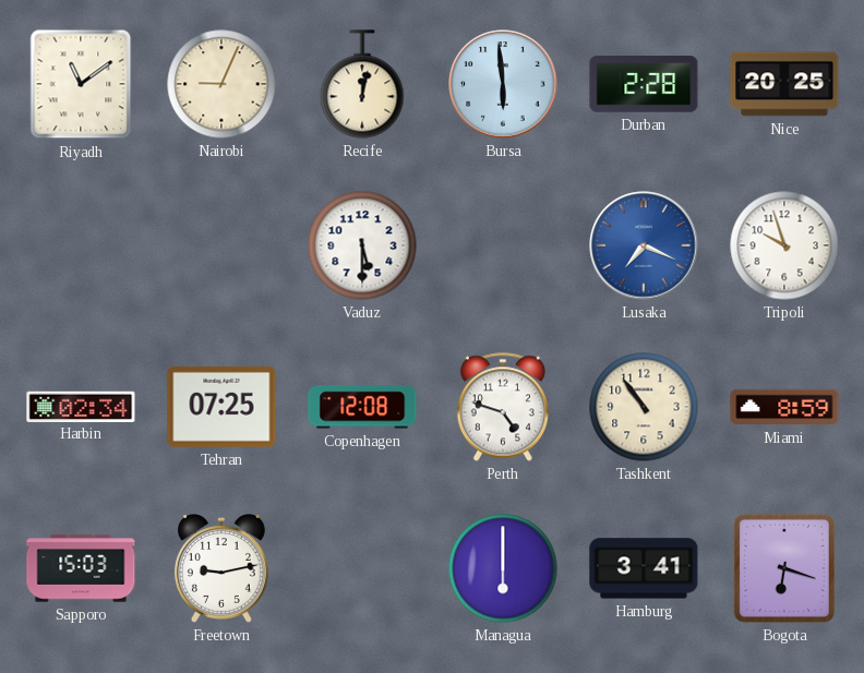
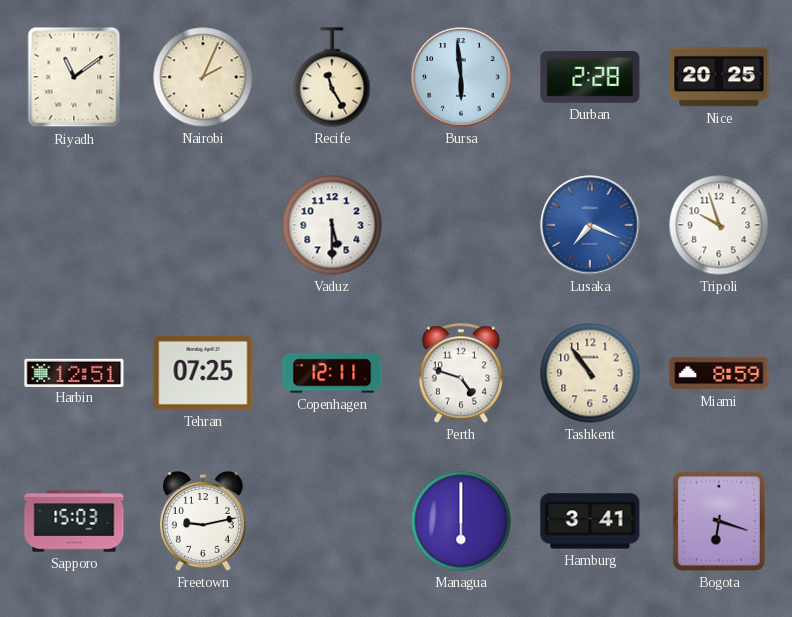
Nairobi: 9:04 -> 2:04 (203, 77)
Recife: 12:02 -> 11:25 (332, 77)
Harbin: 02:34 -> 12:51 (74, 372)
Copenhagen: 12:08 -> 12:11 (332, 373)
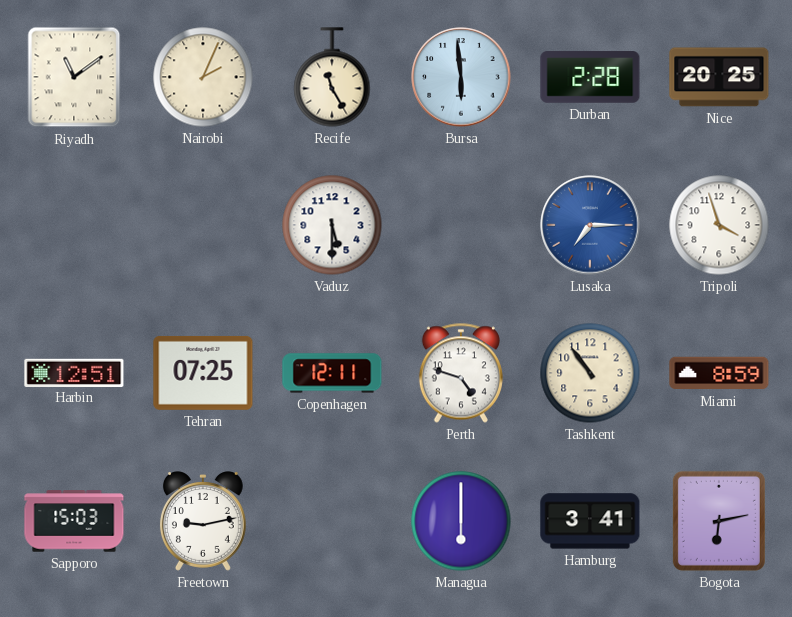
Lusaka: 7:19 -> 7:15 (590, 225)
Tripoli: 9:57 -> 3:57 (719, 225)
Bogota: 6:18 -> 6:13 (719, 521)
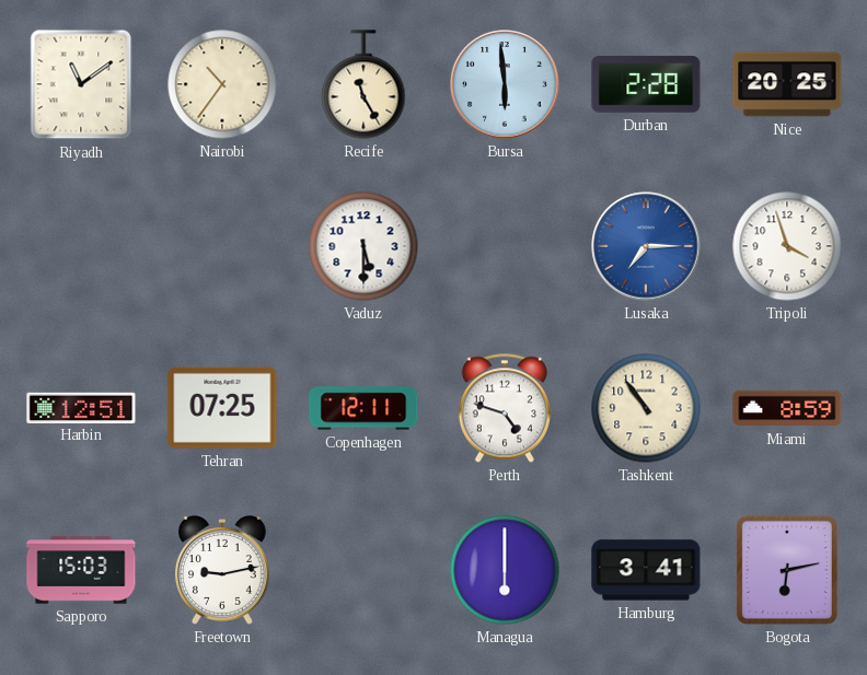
Nairobi: 2:04 -> 10:36 (222, 84)
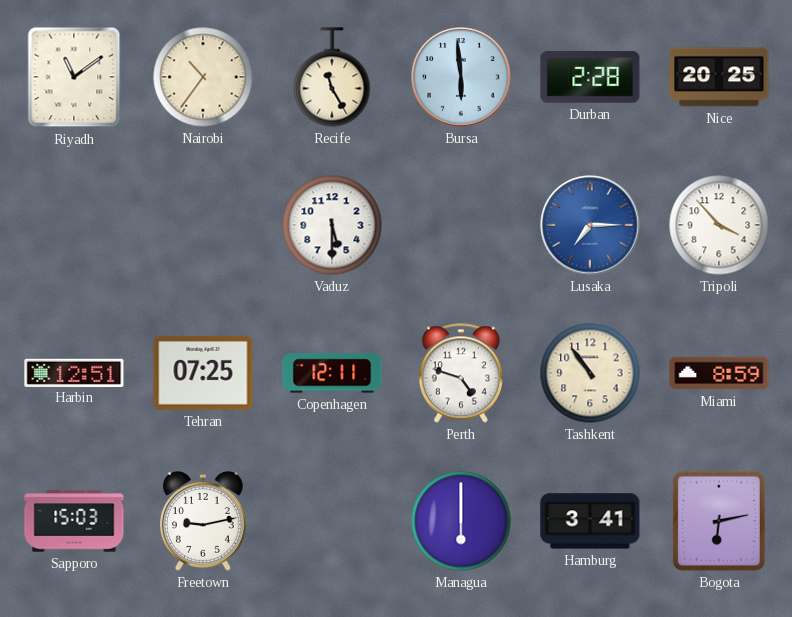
Tripoli: 3:57 -> 3:53 (719, 225)
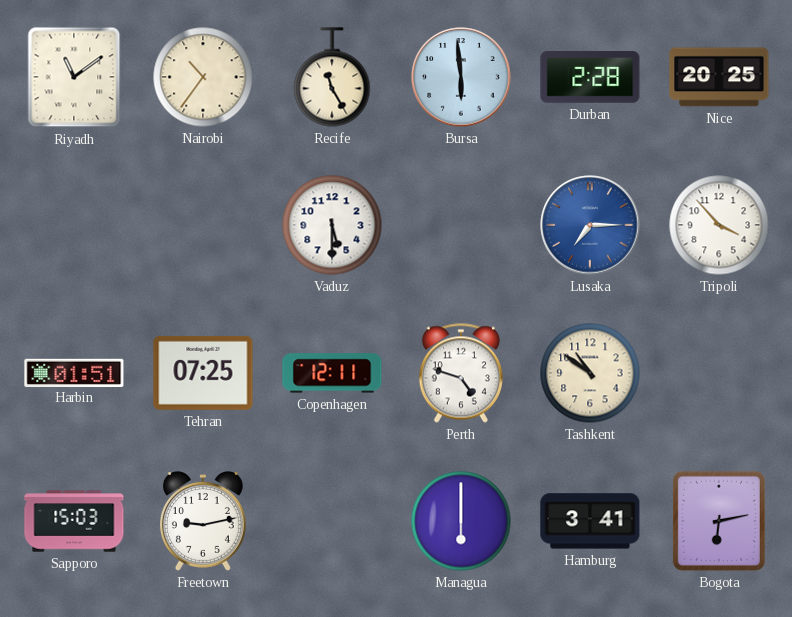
Harbin: 12:51 -> 01:51 (74, 372)
Tashkent: 10:54 -> 10:51 (590, 373)
Miami: 8:59 -> none (719, 373)
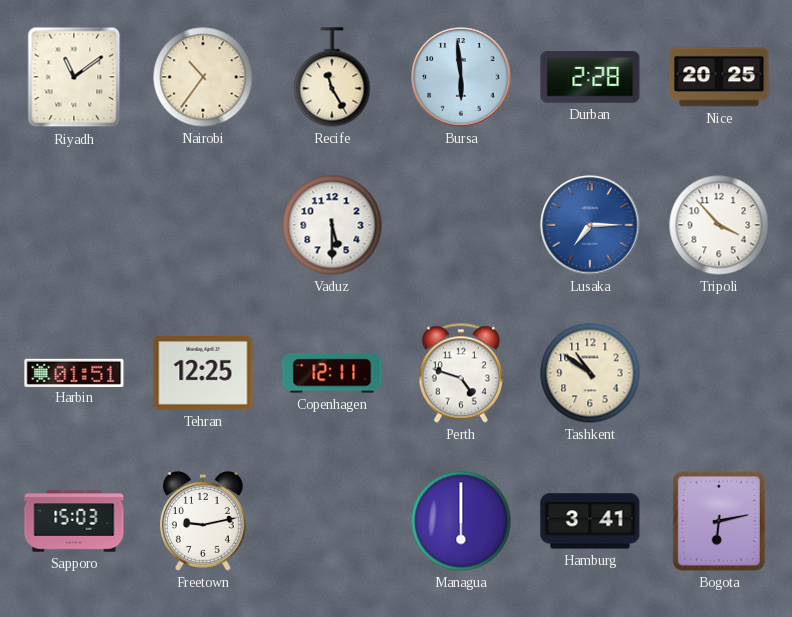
Tehran: 07:25 -> 12:25 (203, 373)
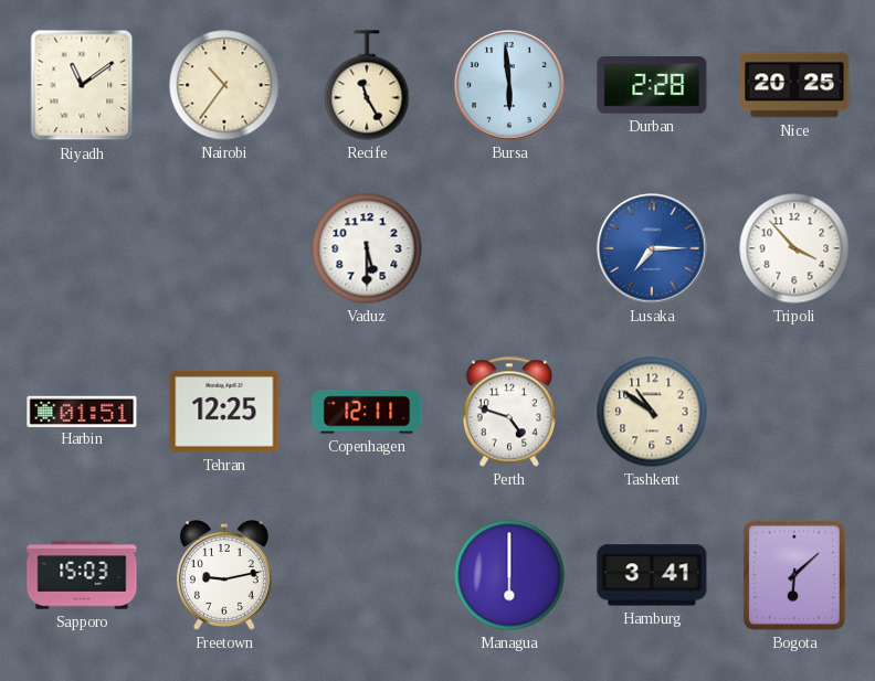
Bogota: 6:13 -> 6:08 (794, 575)
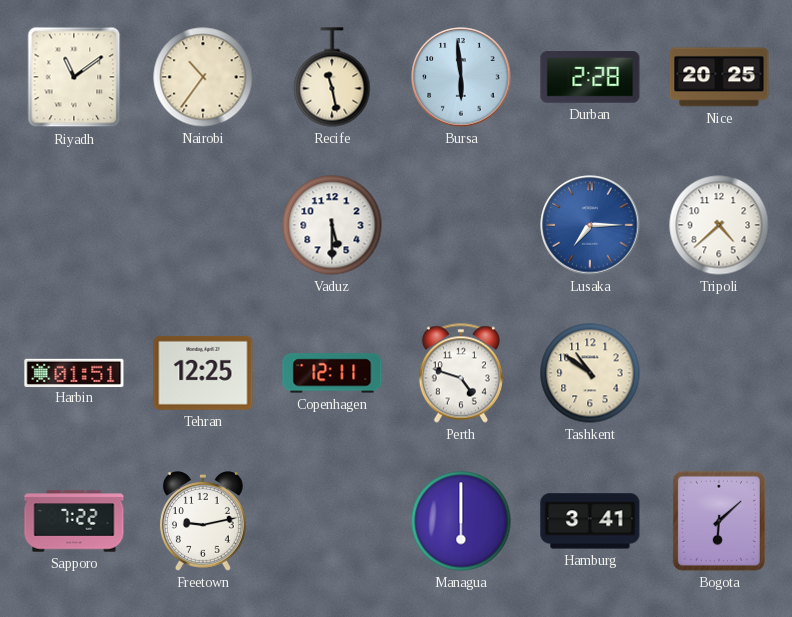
Recife: 11:25 -> 11:28 (332, 77)
Tripoli: 3:53 -> 4:38 (719, 225)
Sapporo: 15:03 -> 7:22 (74, 521)
